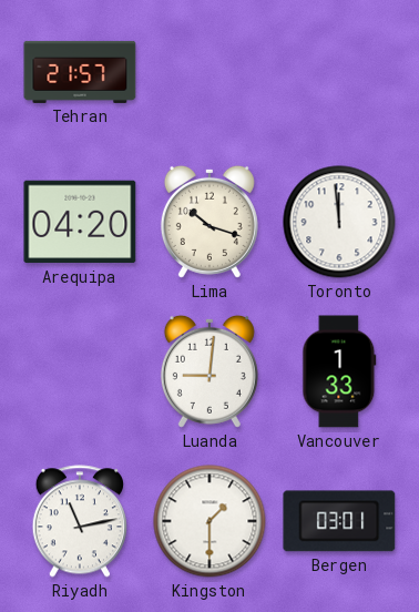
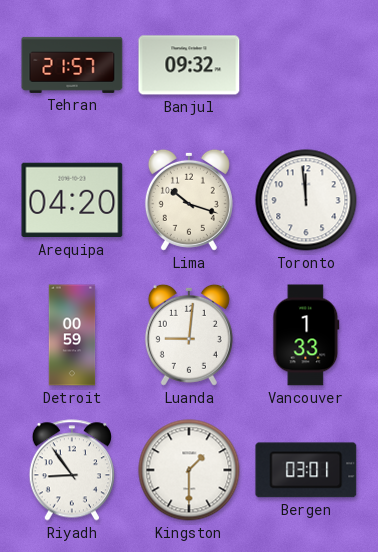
Banjul: none -> 09:32 (189, 65)
Detroit: none -> 00:59 (72, 335)
Riyadh: 11:13 -> 8:54 (71, 470)
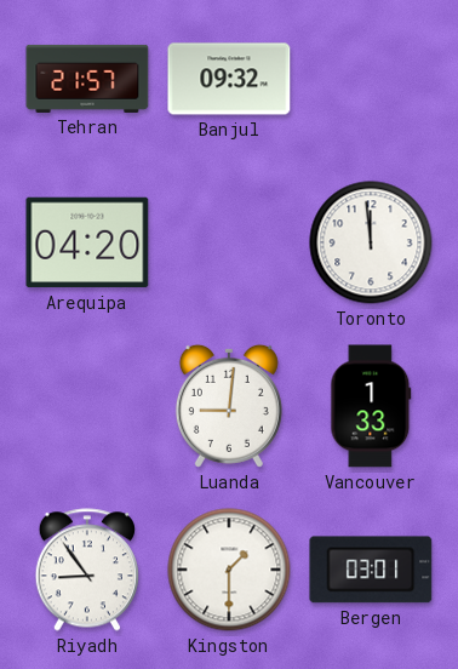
Lima: 10:18 -> none (189, 200)
Detroit: 00:59 -> none (72, 335)
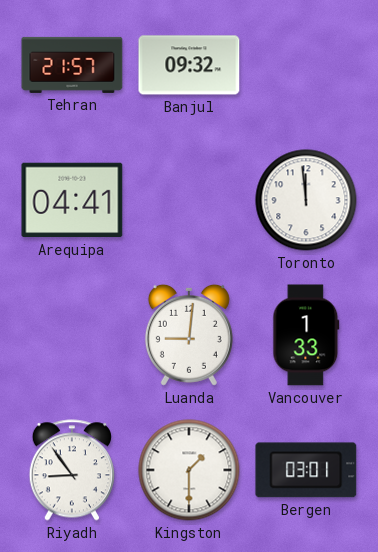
Arequipa: 04:20 -> 04:41 (72, 200)
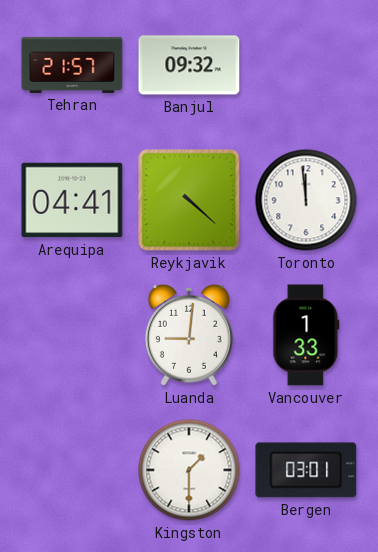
Reykjavik: none -> 4:22 (189, 200)
Riyadh: 8:54 -> none (71, 470)
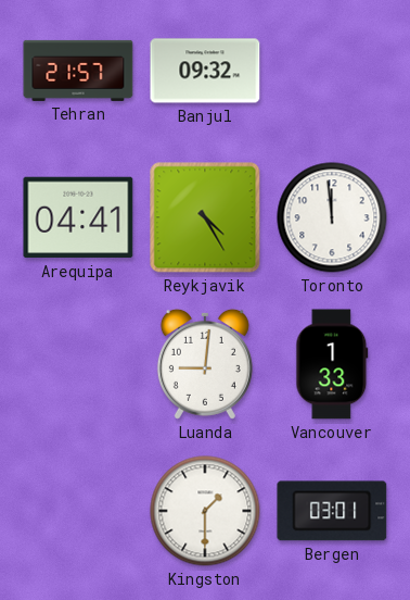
Reykjavik: 4:22 -> 4:25 (205, 217)
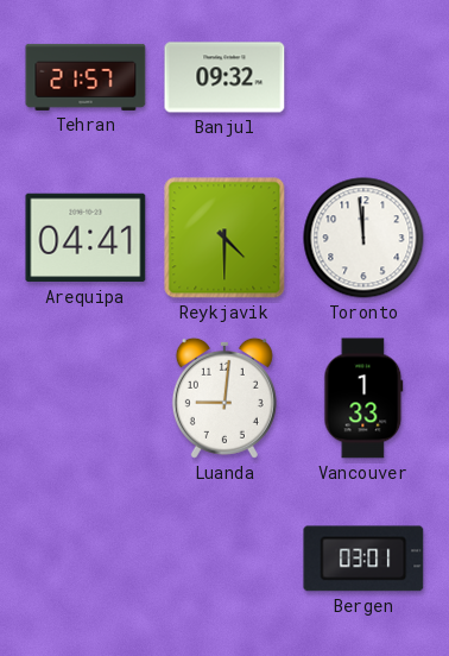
Reykjavik: 4:25 -> 4:30 (224, 238)
Kingston: 1:30 -> none (205, 511)
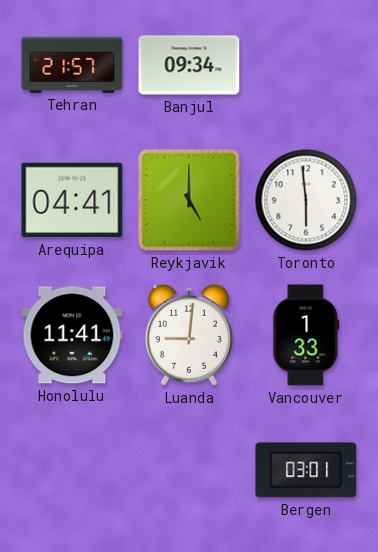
Banjul: 09:32 -> 09:34 (189, 65)
Reykjavik: 4:30 -> 5:00 (189, 200)
Toronto: 11:59 -> 5:59 (306, 200)
Honolulu: none -> 11:41 (72, 335)
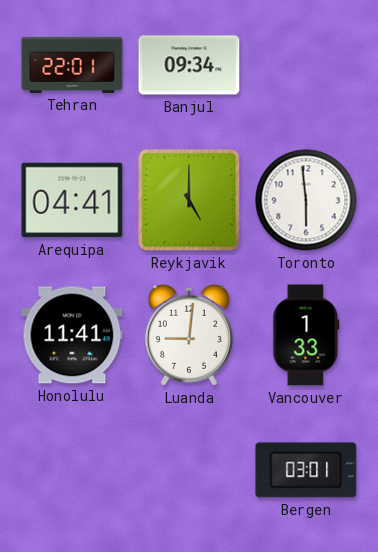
Tehran: 21:57 -> 22:01 (72, 65)
